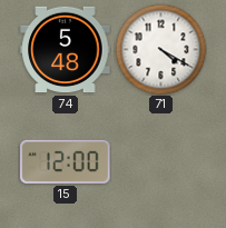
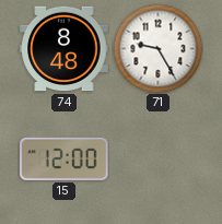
74: 5:48 -> 8:48 (65, 49)
71: 4:20 -> 9:25 (157, 48)
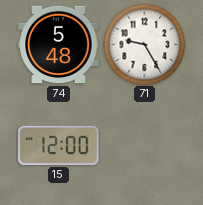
74: 8:48 -> 5:48 (59, 45)
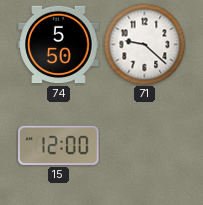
74: 5:48 -> 5:50 (59, 45)
71: 9:25 -> 9:22 (144, 44)
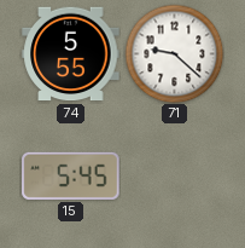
74: 5:50 -> 5:55 (71, 54)
15: 12:00 -> 5:45 (71, 175)
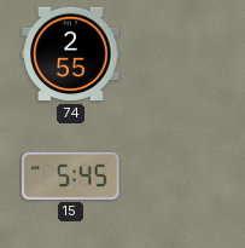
74: 5:55 -> 2:55 (71, 54)
71: 9:22 -> none (174, 53)
